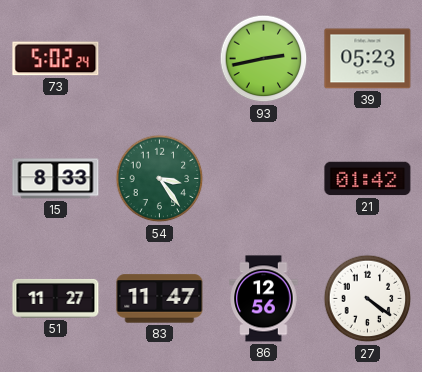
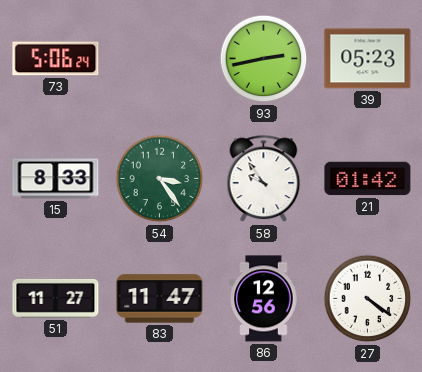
73: 5:02 -> 5:06 (56, 59)
58: none -> 9:54 (264, 179)
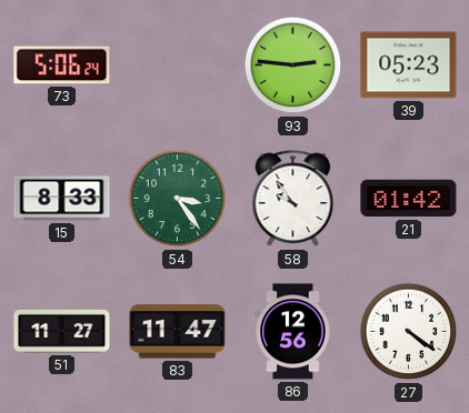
93: 2:43 -> 2:46 (293, 66)
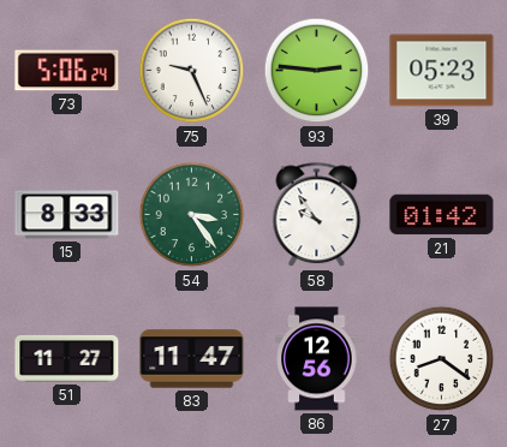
75: none -> 9:26 (192, 71)
27: 4:21 -> 8:21 (442, 359)
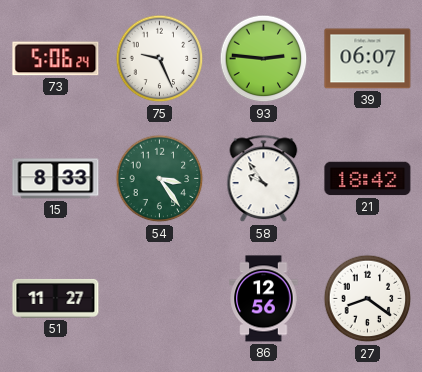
39: 05:23 -> 06:07 (368, 59)
21: 01:42 -> 18:42 (368, 179)
83: 11:47 -> none (192, 359)
